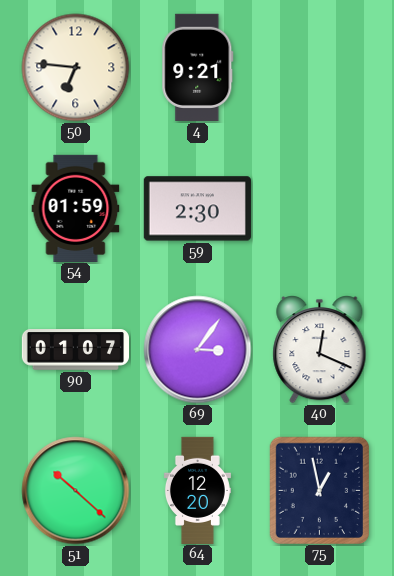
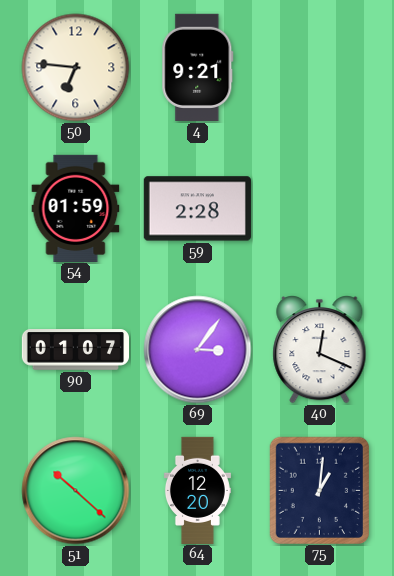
59: 2:30 -> 2:28 (197, 209)
75: 12:58 -> 1:01 (319, 490)
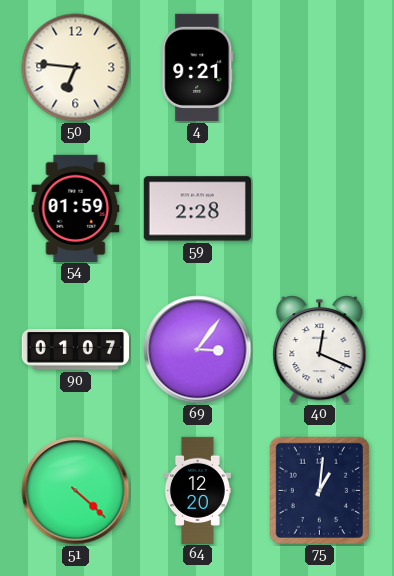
51: 10:22 -> 4:22 (76, 491)
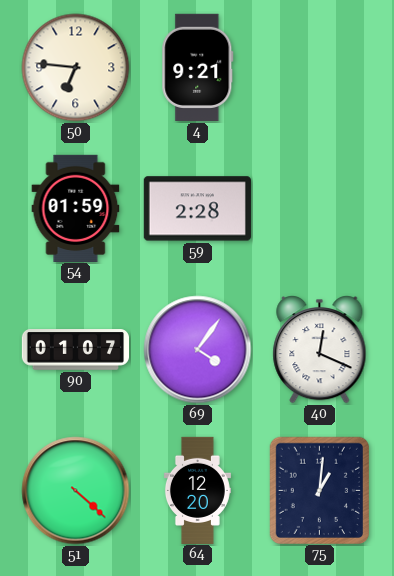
69: 3:06 -> 4:06 (198, 350)
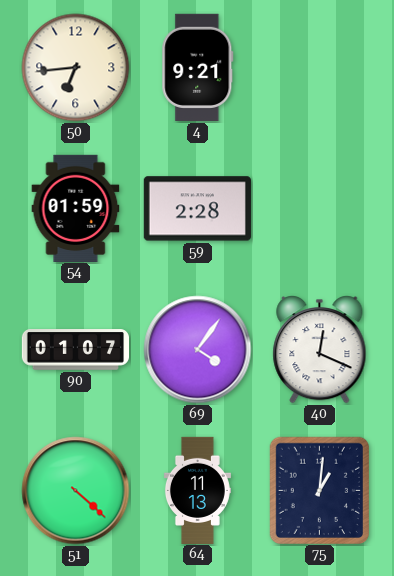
50: 6:46 -> 6:44 (76, 68)
64: 12:20 -> 11:13 (197, 490)
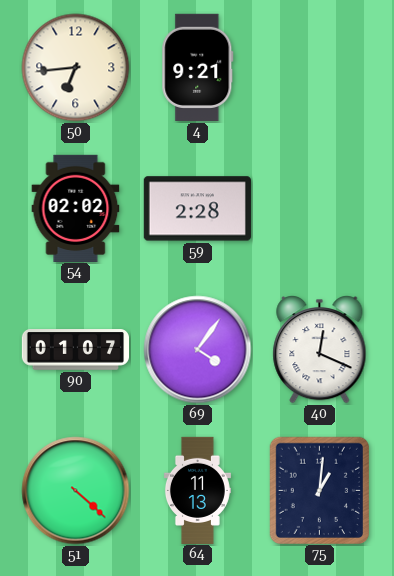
54: 01:59 -> 02:02 (76, 208)
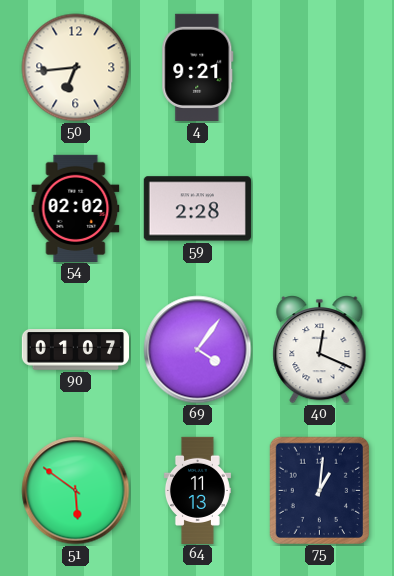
51: 4:22 -> 5:51 (76, 491)
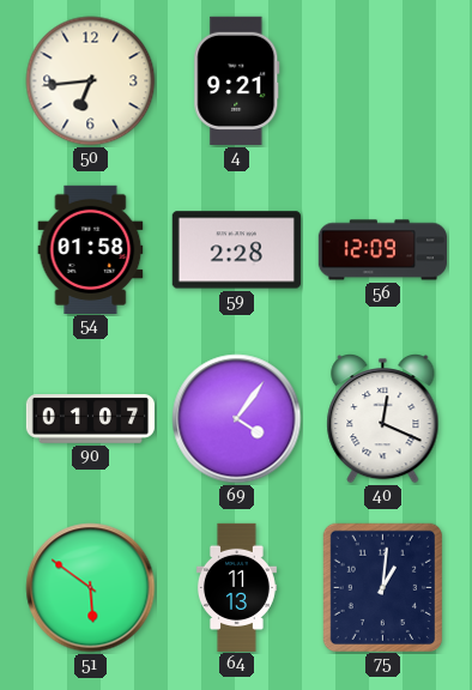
54: 02:02 -> 01:58 (91, 249)
56: none -> 12:09 (382, 250)
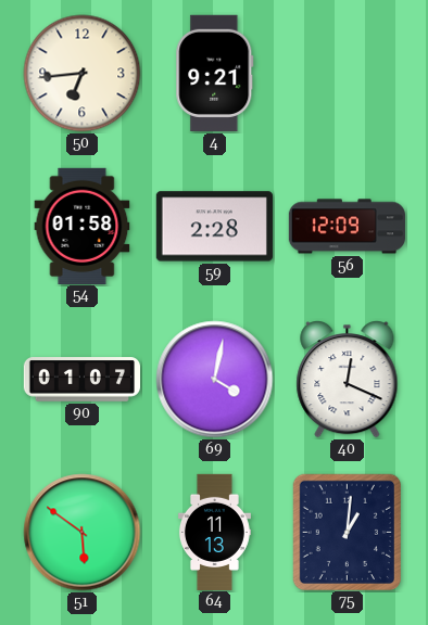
69: 4:06 -> 4:02 (215, 380)
